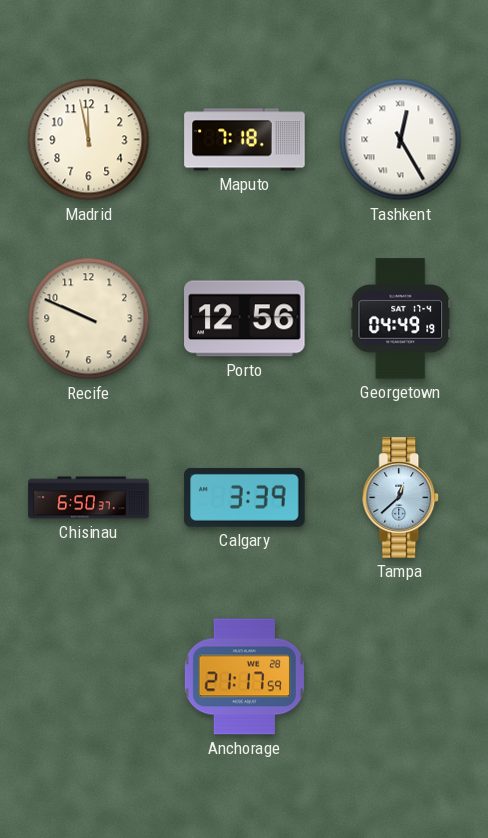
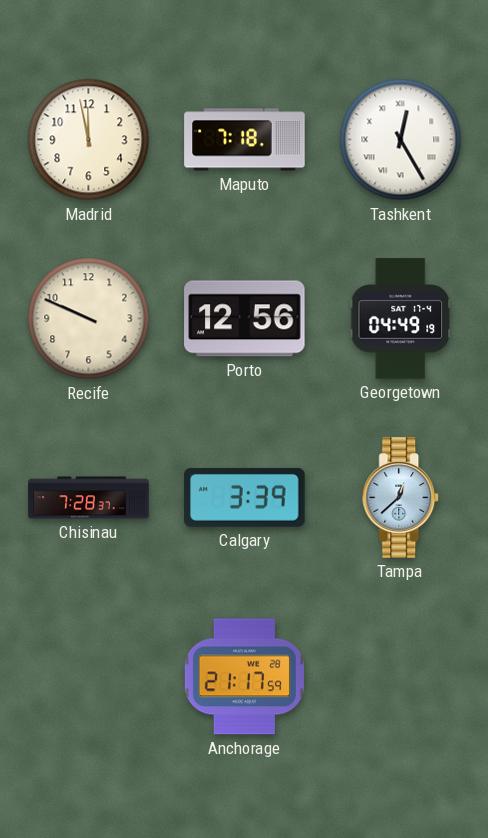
Chisinau: 6:50 -> 7:28 (89, 498)
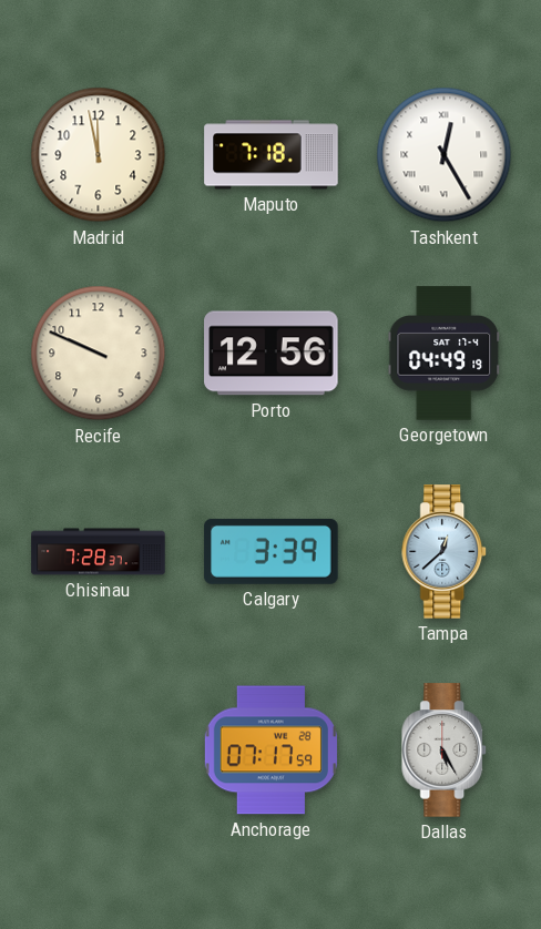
Anchorage: 21:17 -> 07:17 (270, 751)
Dallas: none -> 5:25 (445, 751)
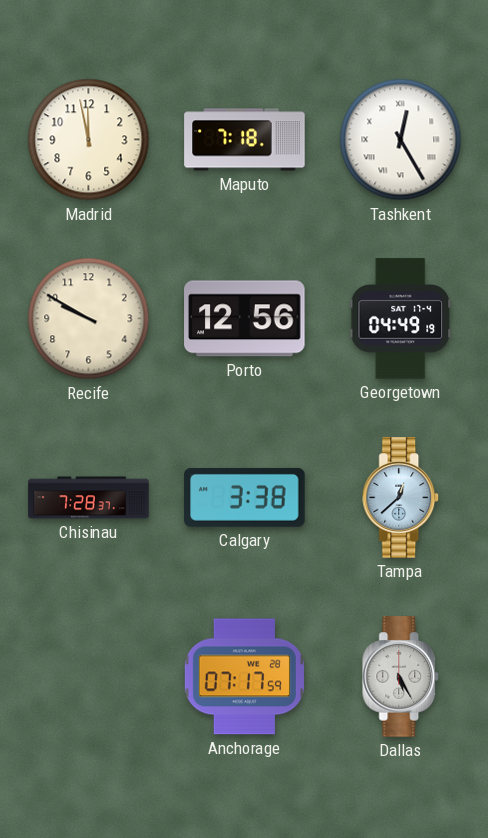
Recife: 9:49 -> 9:50 (89, 319)
Calgary: 3:39 -> 3:38 (245, 497)
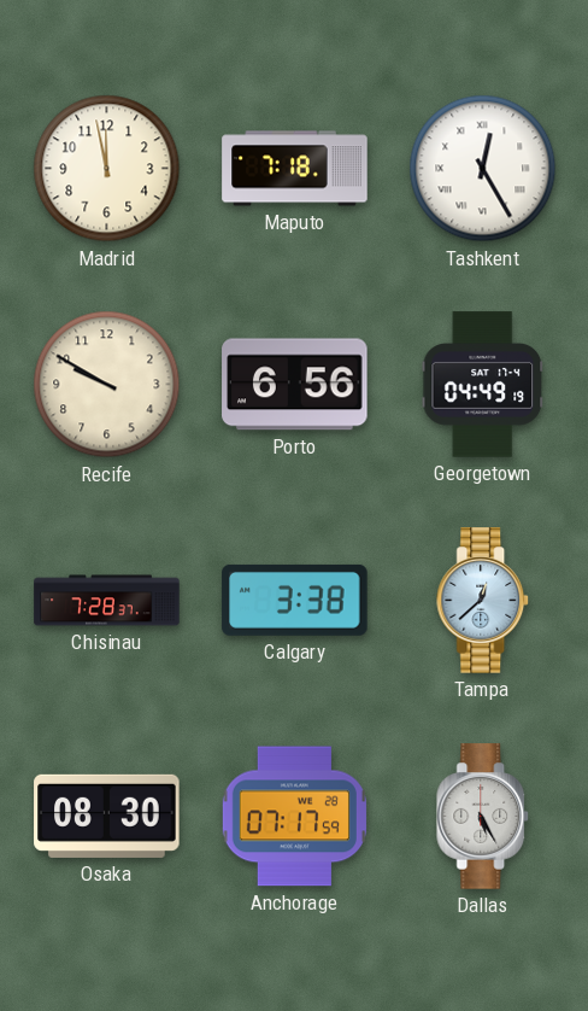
Porto: 12:56 -> 6:56 (295, 385)
Osaka: none -> 08:30 (107, 816)
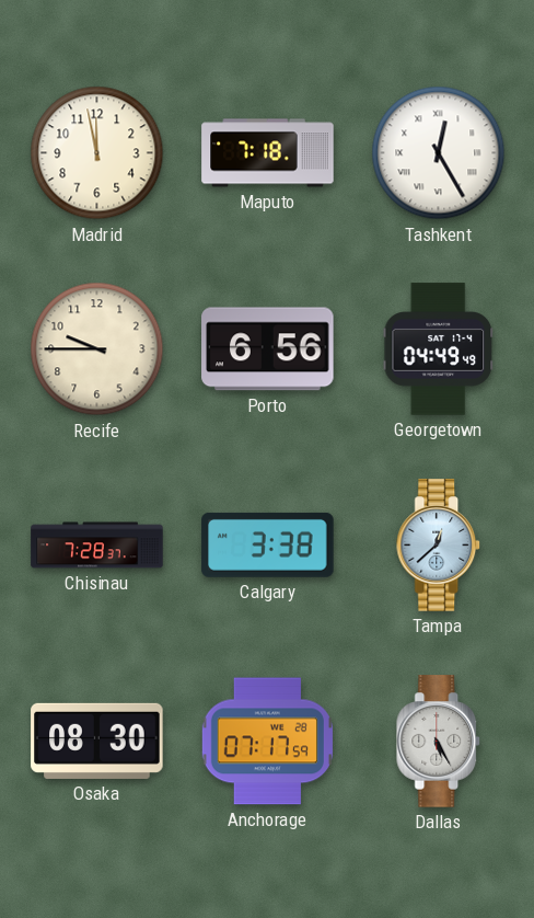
Recife: 9:50 -> 9:45 (97, 349)
Georgetown: 04:49:19 -> 04:49:49 (439, 349)
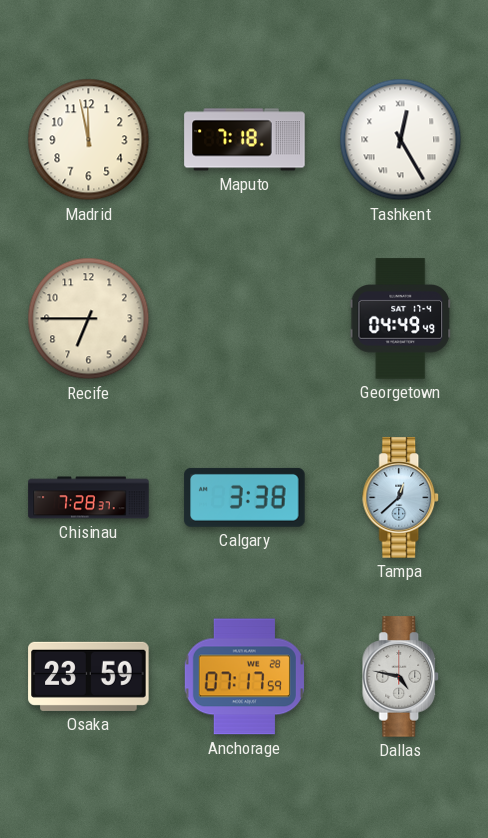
Recife: 9:45 -> 6:45 (89, 319)
Porto: 6:56 -> none (268, 349)
Osaka: 08:30 -> 23:59 (89, 676)
Dallas: 5:25 -> 4:47 (401, 677)
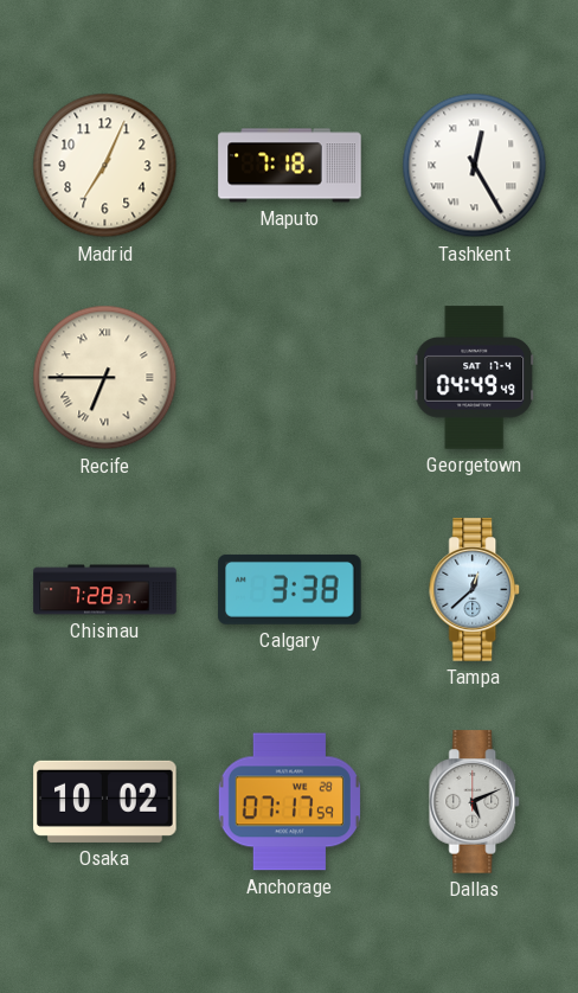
Madrid: 11:58 -> 7:04 (105, 166)
Recife numerals: Arabic -> Roman (105, 378)
Osaka: 23:59 -> 10:02 (105, 801)
Dallas: 4:47 -> 5:11 (475, 802)
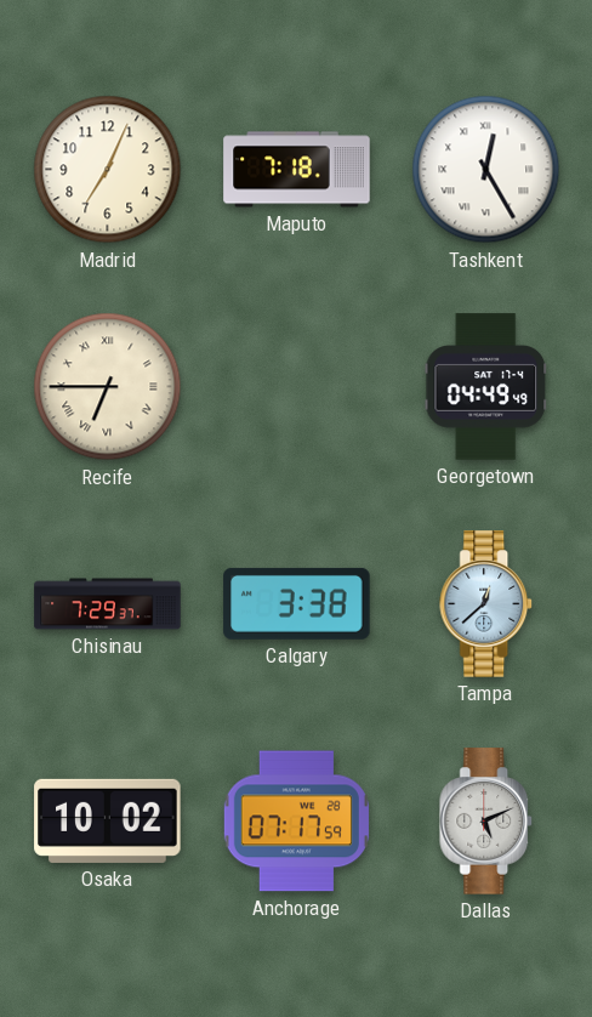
Chisinau: 7:28 -> 7:29 (108, 604)
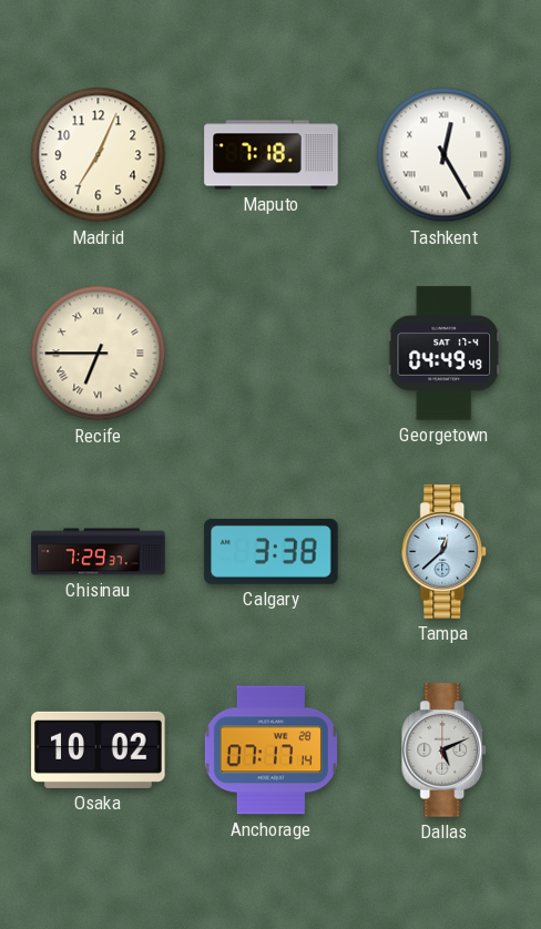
Anchorage: 07:17:59 -> 07:17:14 (270, 751)
